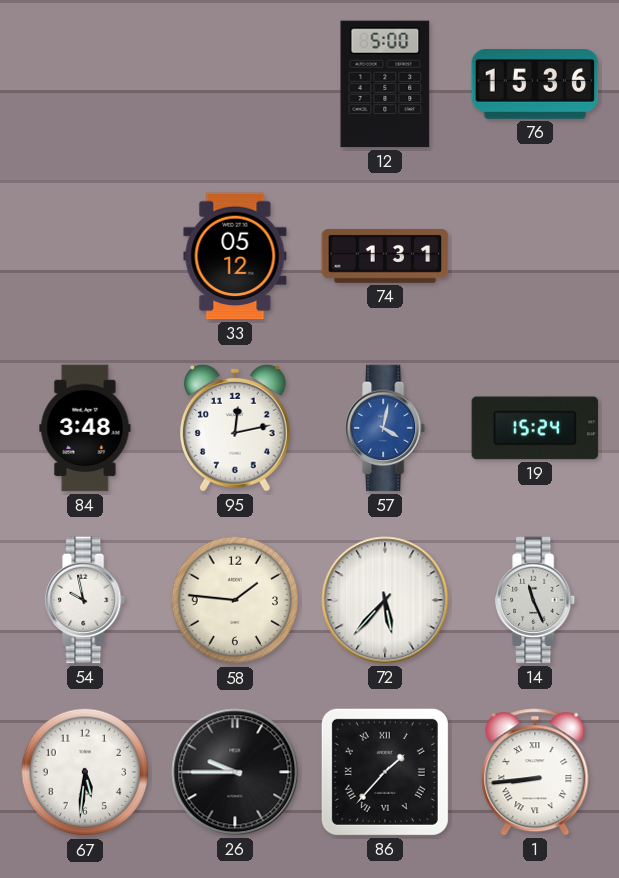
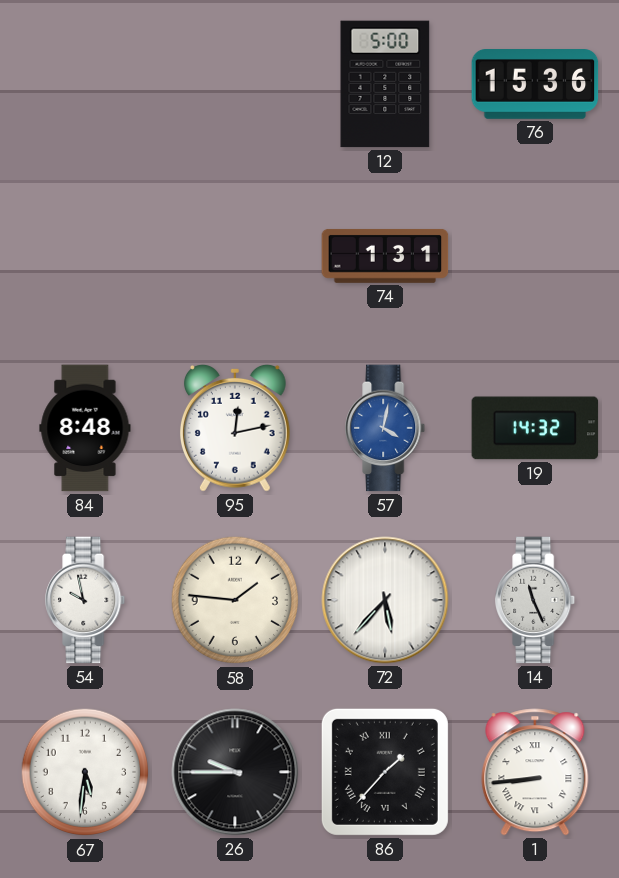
33: 05:12 -> none (235, 256)
84: 3:48 -> 8:48 (85, 428)
19: 15:24 -> 14:32 (535, 428)
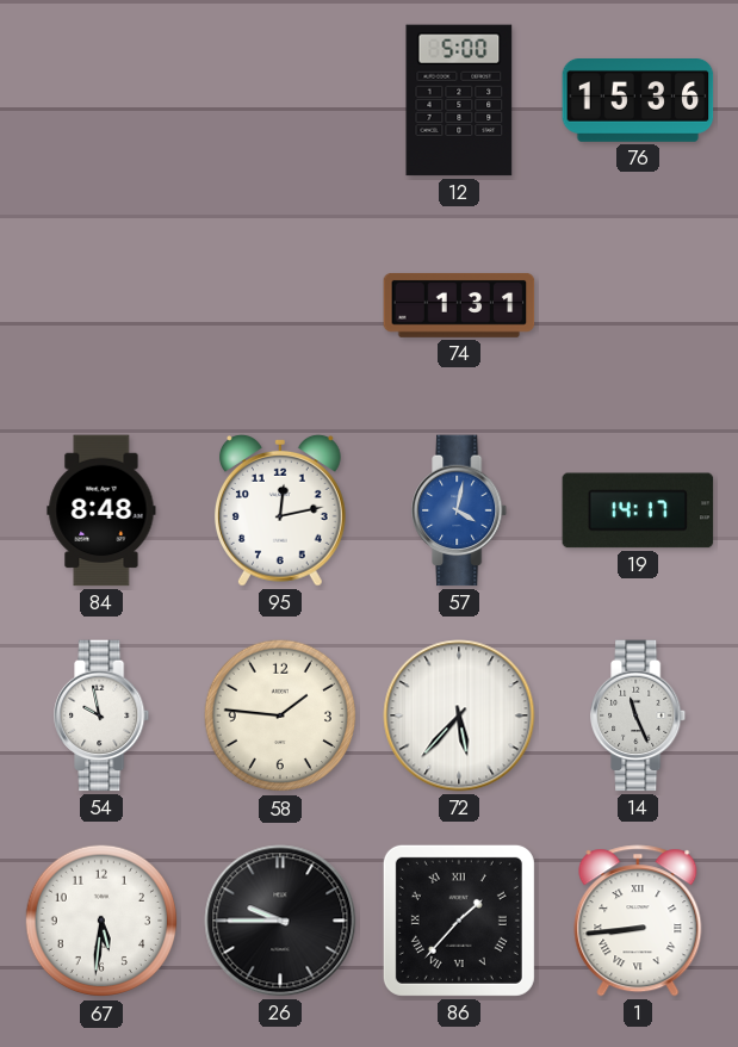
19: 14:32 -> 14:17 (638, 510)
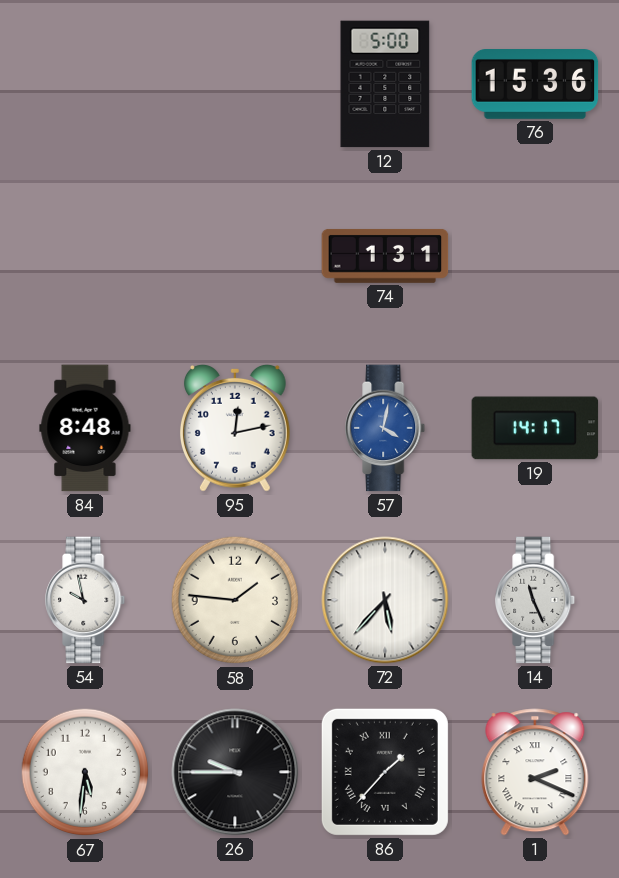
1: 8:44 -> 2:19 (535, 772)
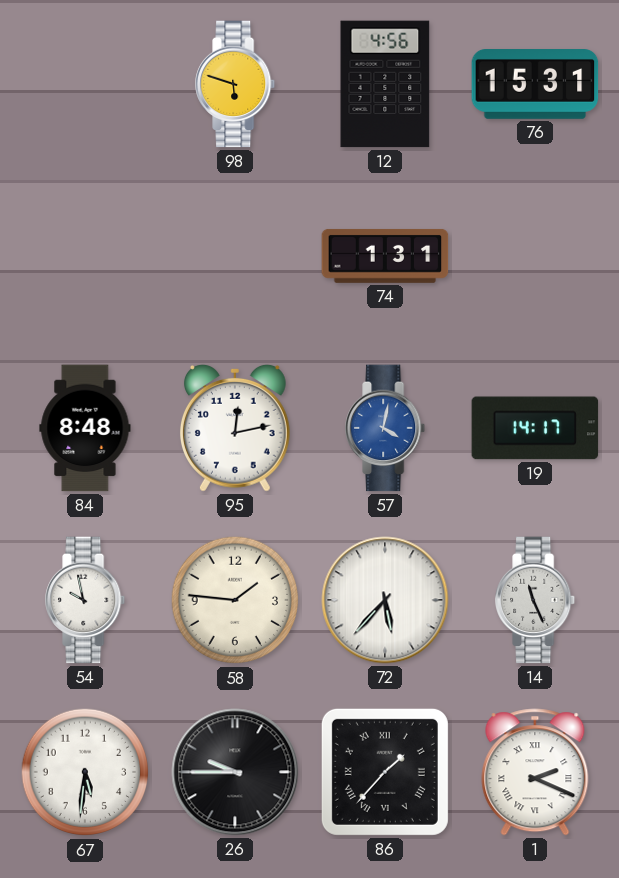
98: none -> 5:48 (236, 84)
12: 5:00 -> 4:56 (385, 84)
76: 15:36 -> 15:31 (535, 85)
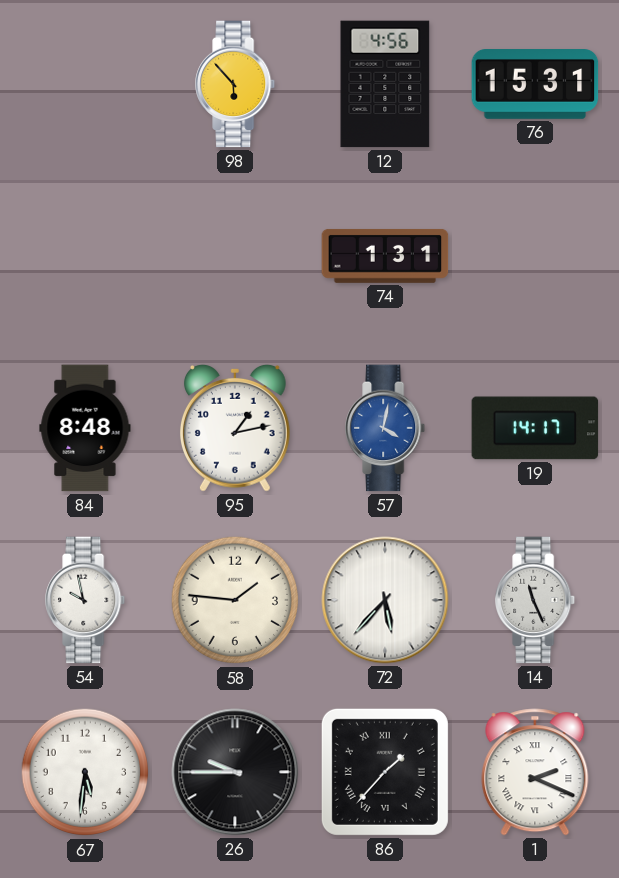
98: 5:48 -> 5:53 (236, 84)
95: 12:13 -> 1:13 (235, 428)
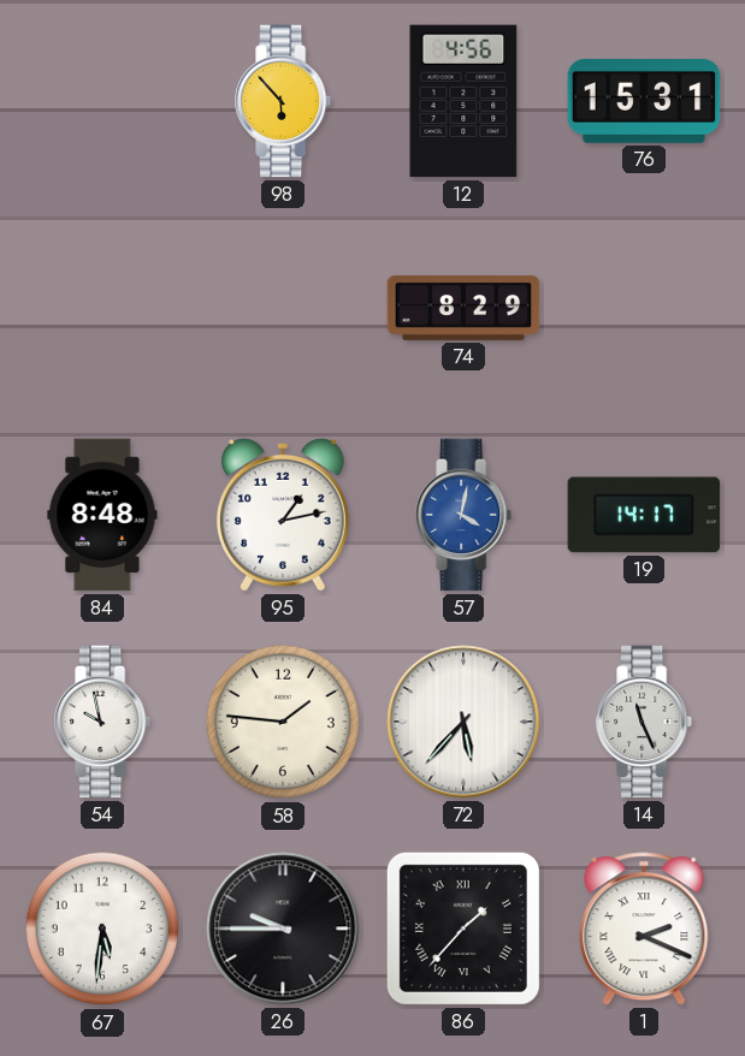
74: 1:31 -> 8:29 (463, 308)
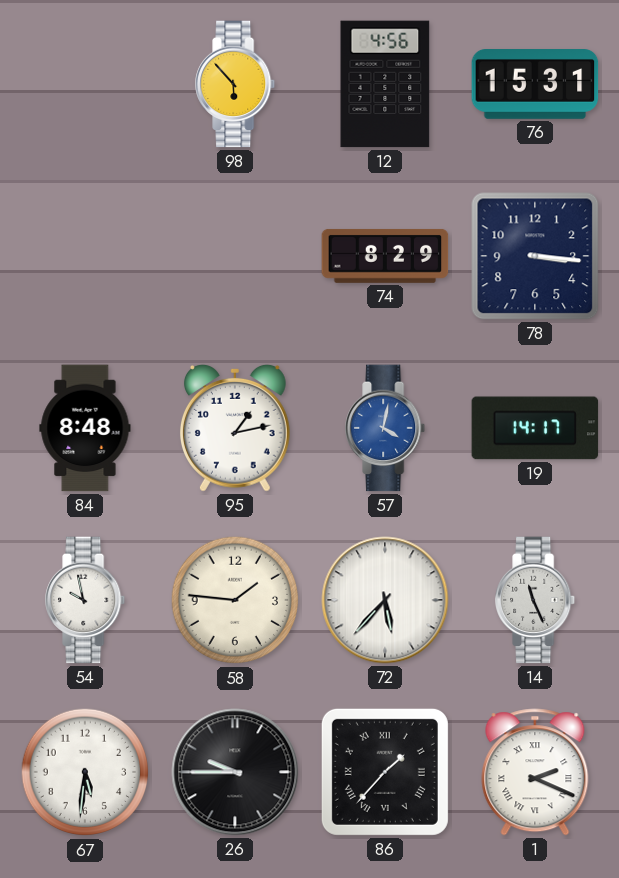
78: none -> 3:16 (535, 256)
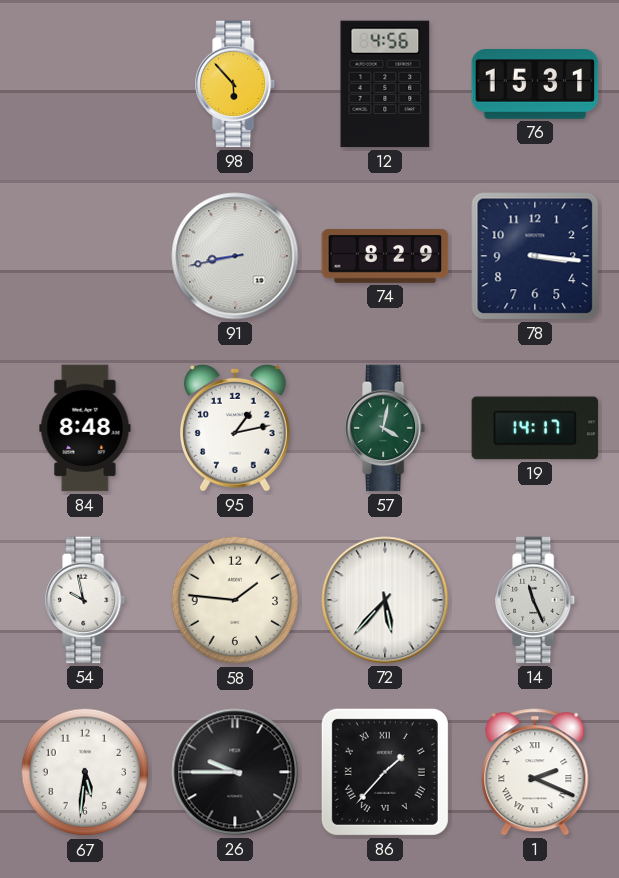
91: none -> 8:43 (235, 256)
57 dial: blue -> green (386, 428)
